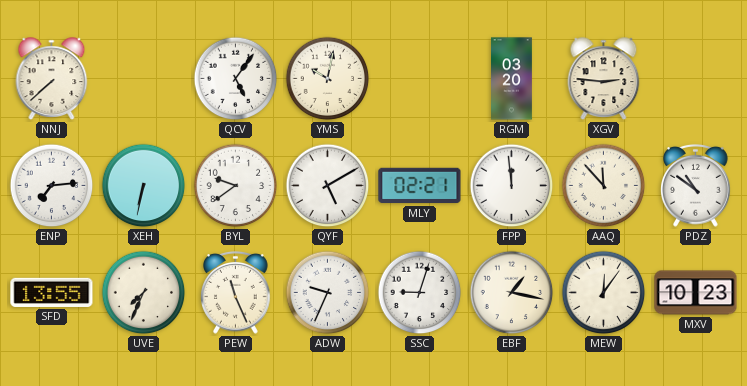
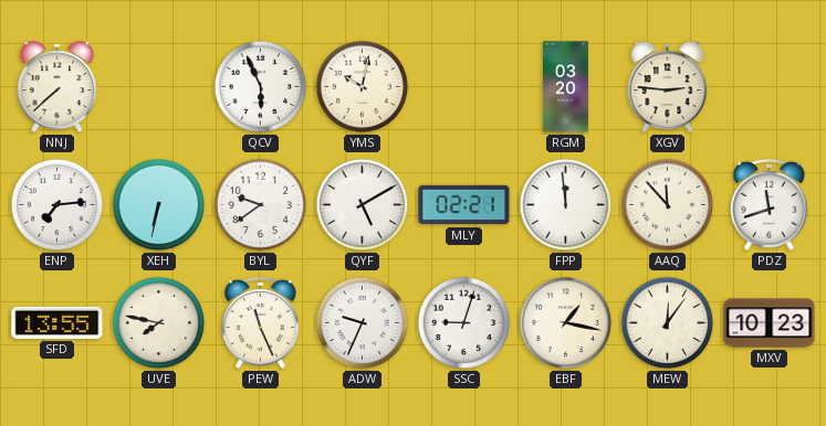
QCV: 5:06 -> 5:56 (261, 87)
PDZ: 10:51 -> 11:42 (770, 204)
UVE: 7:34 -> 7:47 (159, 323)
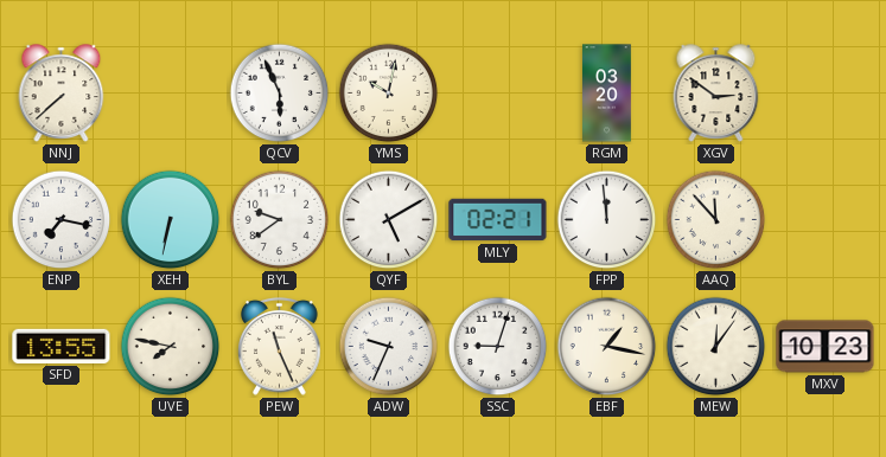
XGV: 2:46 -> 2:51 (716, 94)
ENP: 7:14 -> 7:17 (62, 220)
PDZ: 11:42 -> none (770, 204)
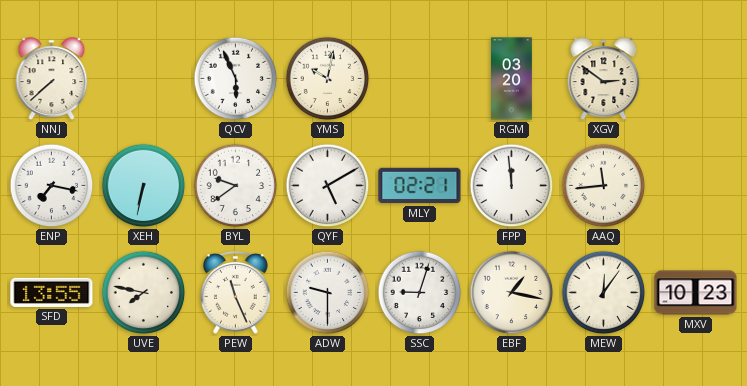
AAQ: 11:53 -> 11:44 (604, 186)
ADW: 9:34 -> 9:30 (328, 293)
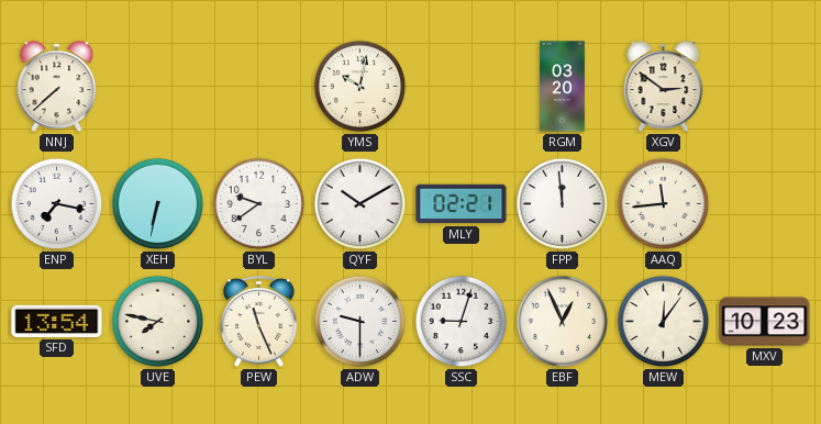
QCV: 5:56 -> none (236, 79)
QYF: 5:10 -> 10:10 (360, 204)
SFD: 13:55 -> 13:54 (57, 321)
EBF: 1:17 -> 12:56 (563, 322)
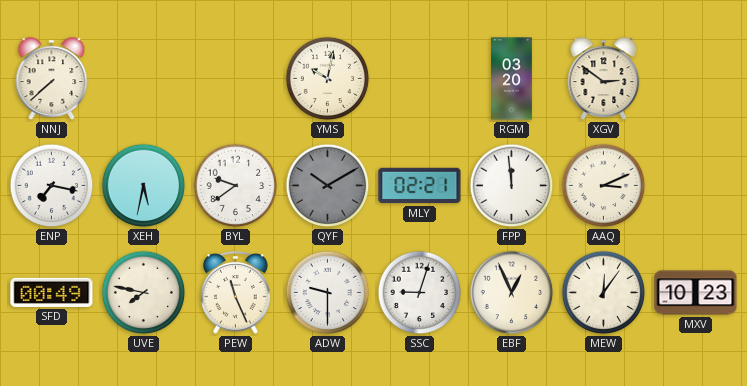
XEH: 6:32 -> 5:32 (144, 186)
QYF dial: white -> grey (328, 186)
AAQ: 11:44 -> 3:11 (604, 186)
SFD: 13:54 -> 00:49 (52, 292)
